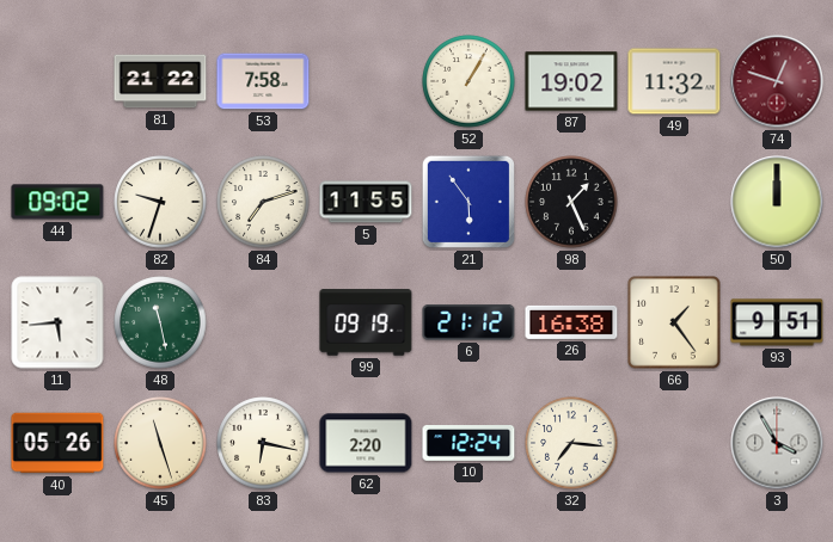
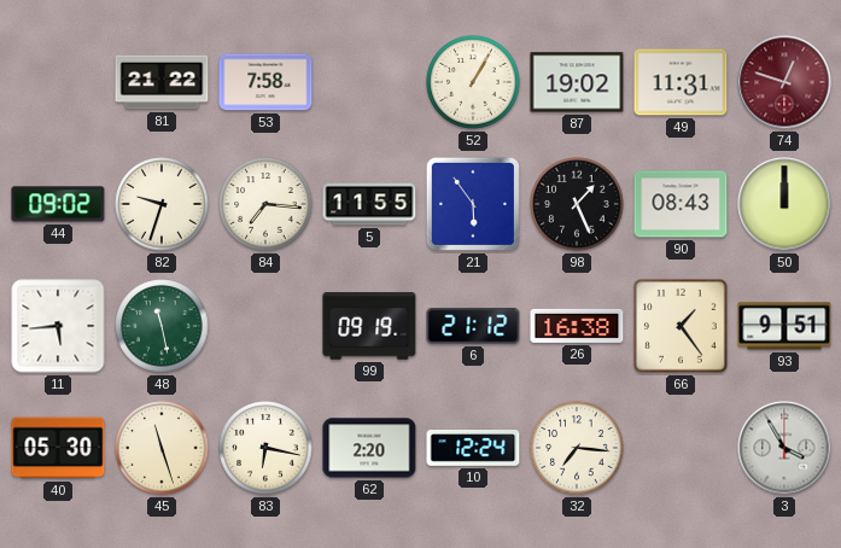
49: 11:32 -> 11:31 (681, 82)
84: 7:12 -> 7:16 (265, 204)
90: none -> 08:43 (681, 204)
40: 05:26 -> 05:30 (58, 448)
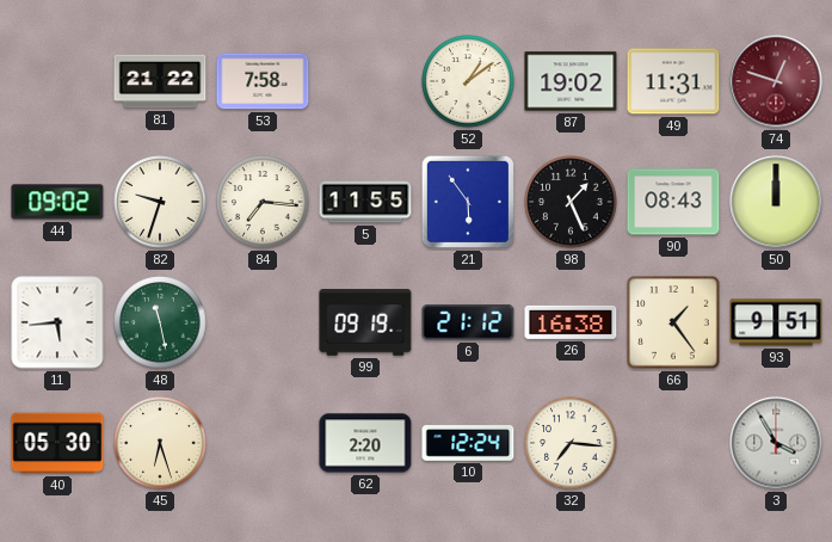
52: 1:05 -> 1:09 (468, 81)
45: 11:27 -> 6:27 (160, 443)
83: 6:17 -> none (265, 448)
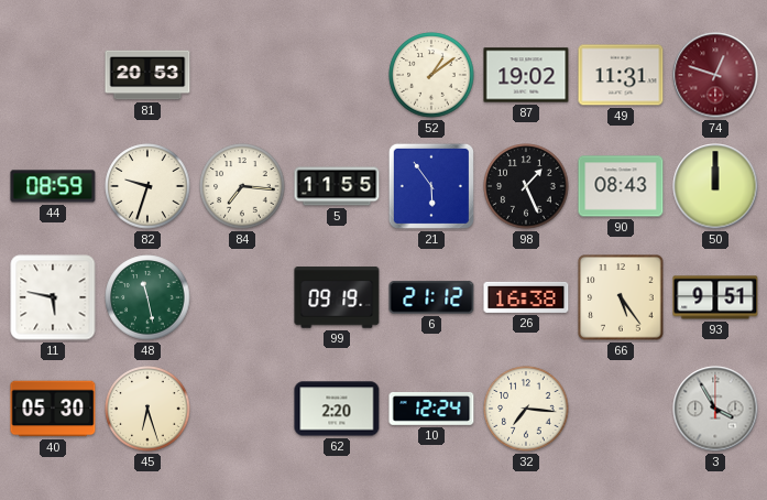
81: 21:22 -> 20:53 (147, 75)
53: 7:58 -> none (263, 81)
44: 09:02 -> 08:59 (53, 186)
11: 5:44 -> 5:47 (53, 297)
66: 1:24 -> 5:24 (621, 297)
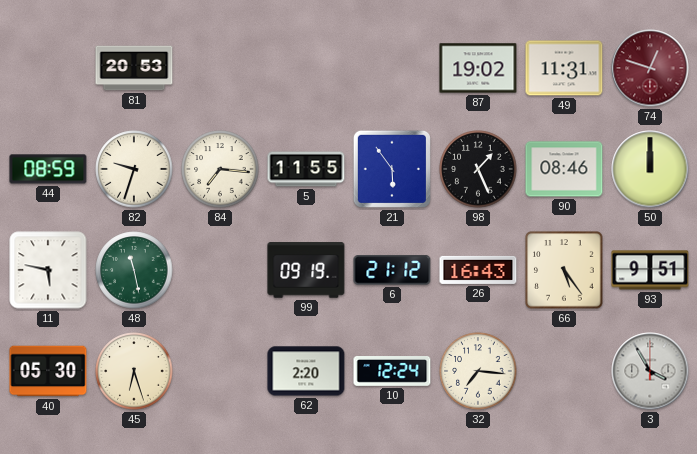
52: 1:09 -> none (431, 75)
90: 08:43 -> 08:46 (564, 169)
26: 16:38 -> 16:43 (478, 270)
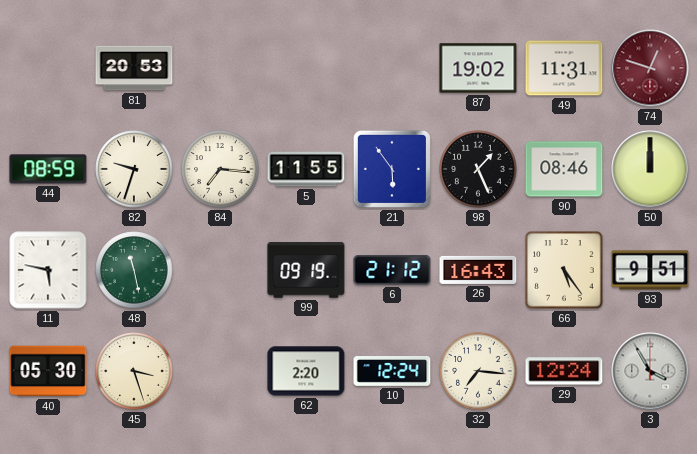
45: 6:27 -> 3:27 (134, 371)
29: none -> 12:24 (564, 371)
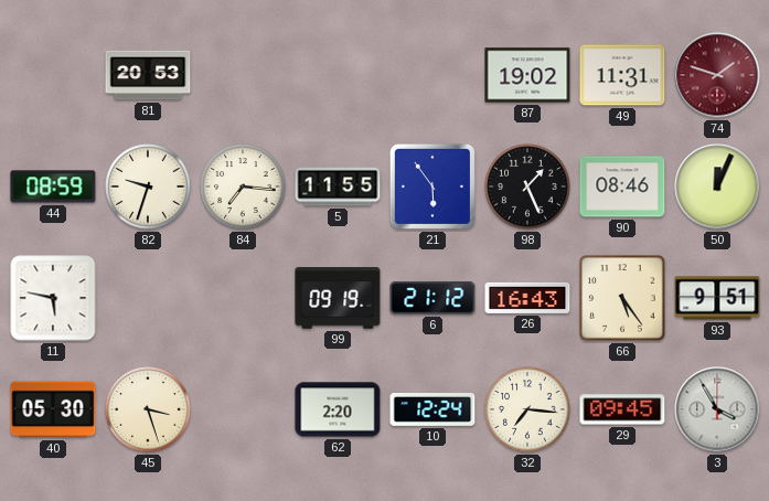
74: 12:48 -> 1:48 (717, 75)
50: 12:00 -> 12:04 (717, 186)
48: 11:28 -> none (134, 270)
29: 12:24 -> 09:45 (622, 409)
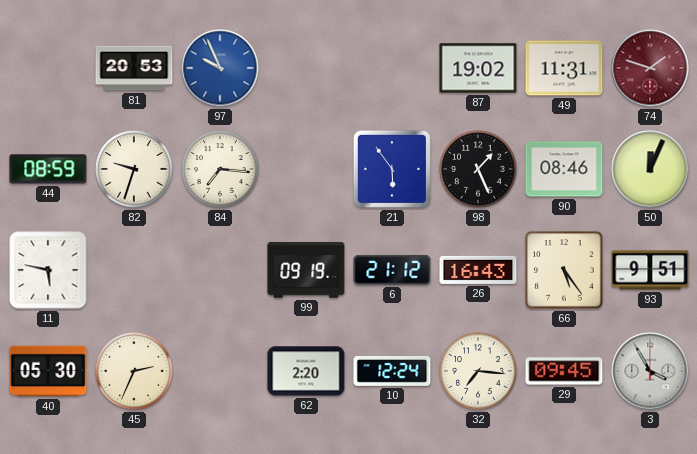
97: none -> 9:56 (220, 68)
5: 11:55 -> none (338, 186)
45: 3:27 -> 2:34 (134, 371)
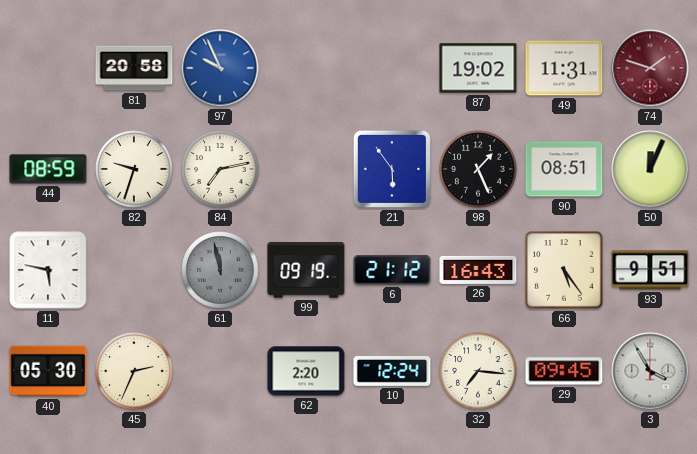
81: 20:53 -> 20:58 (134, 68)
84: 7:16 -> 7:13 (220, 169)
90: 08:46 -> 08:51 (564, 169)
61: none -> 11:58 (220, 270)
